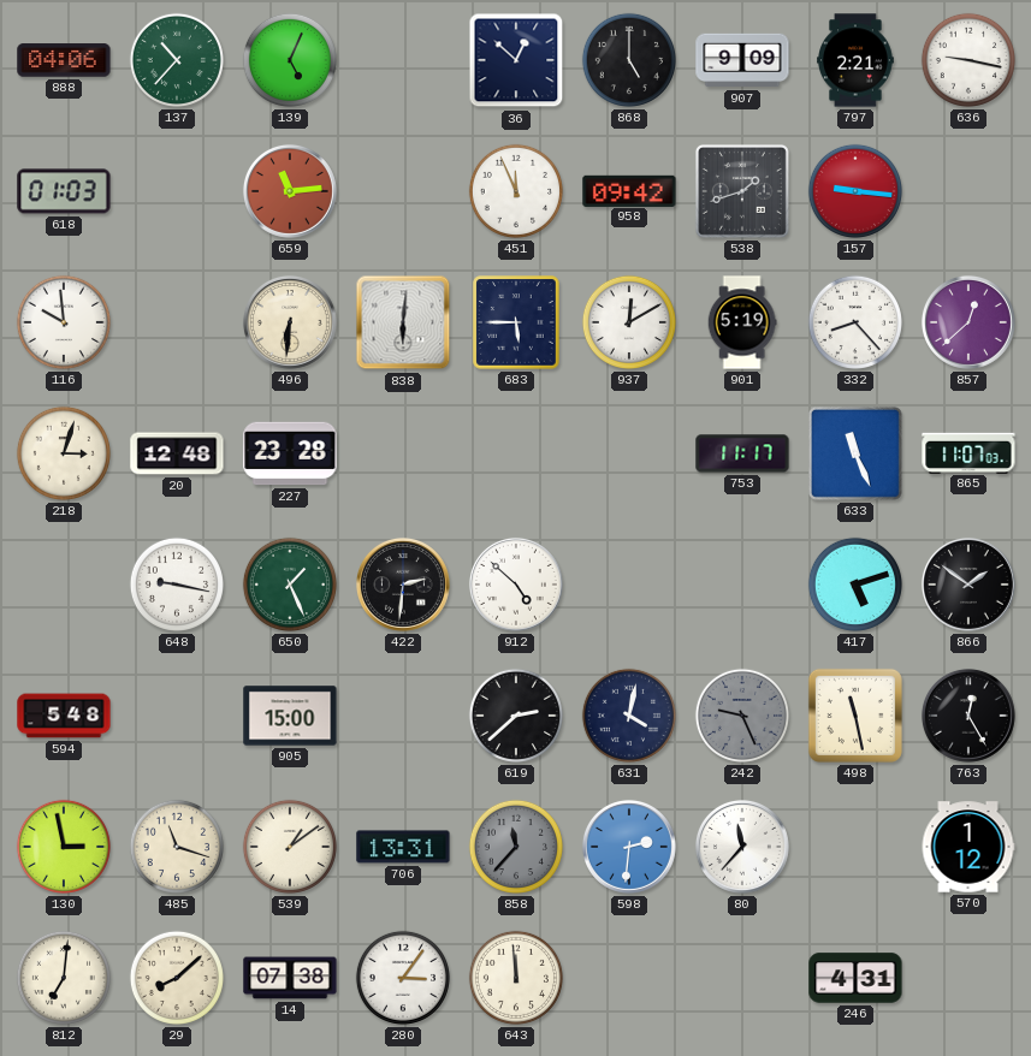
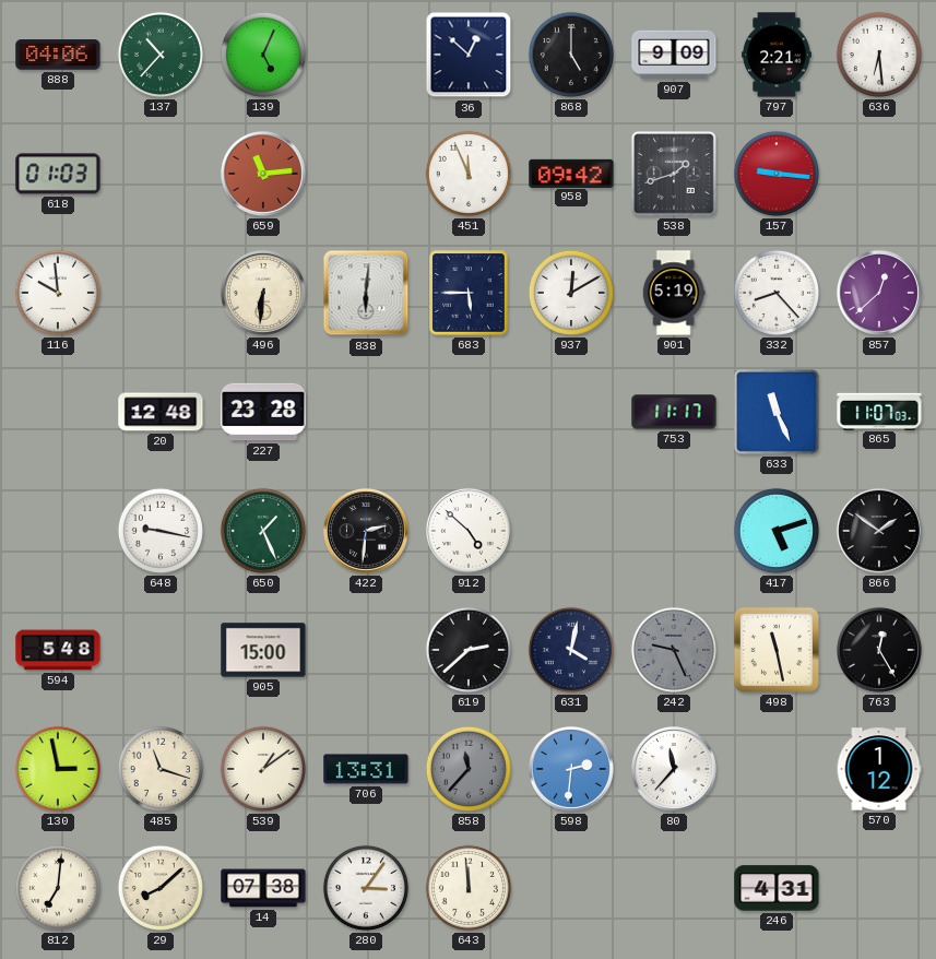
636: 9:17 -> 6:29 (879, 55)
218: 3:03 -> none (64, 453)
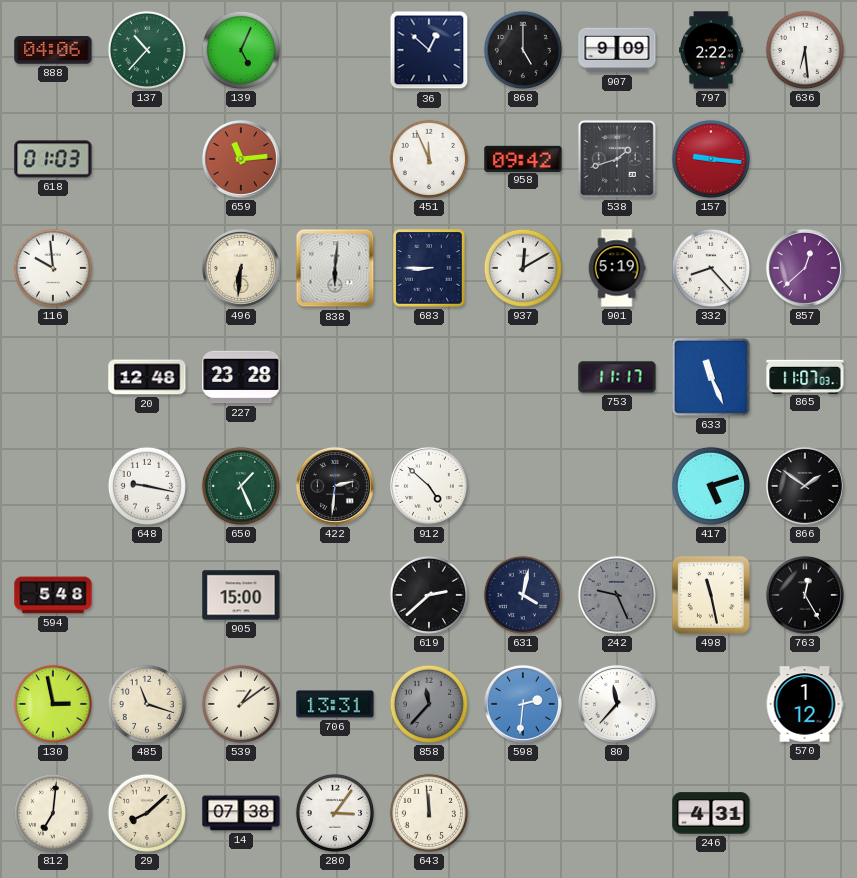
797: 2:21 -> 2:22 (712, 50)
683: 5:45 -> 8:45 (429, 268)
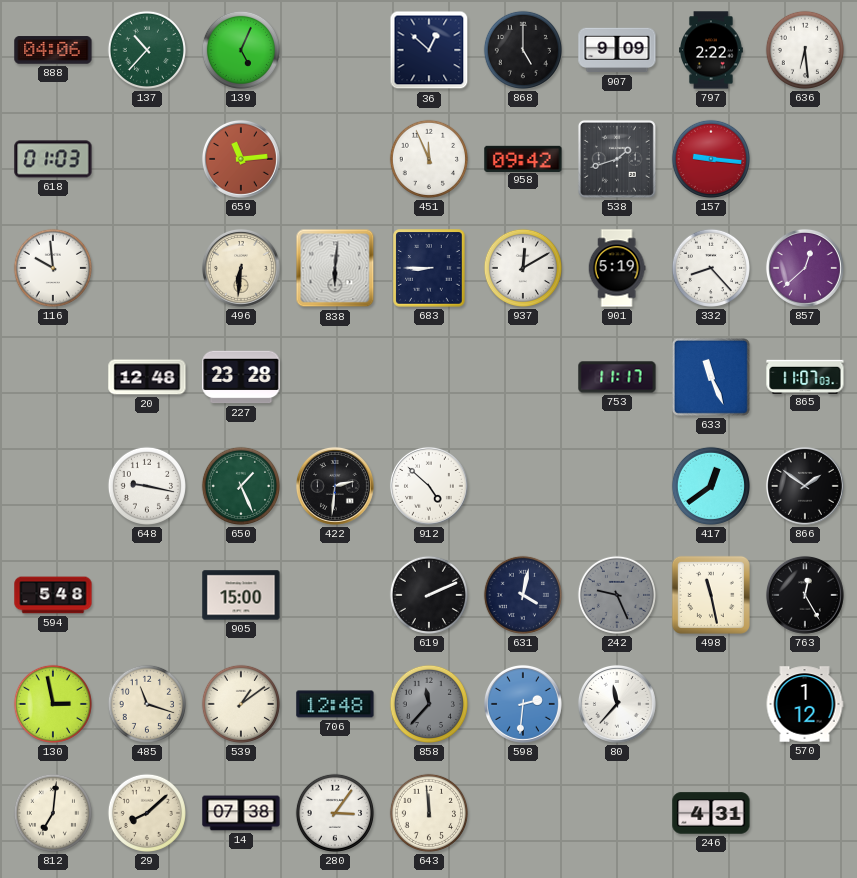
417: 5:12 -> 12:39 (711, 486)
619: 2:38 -> 2:11 (429, 595)
706: 13:31 -> 12:48 (335, 704)
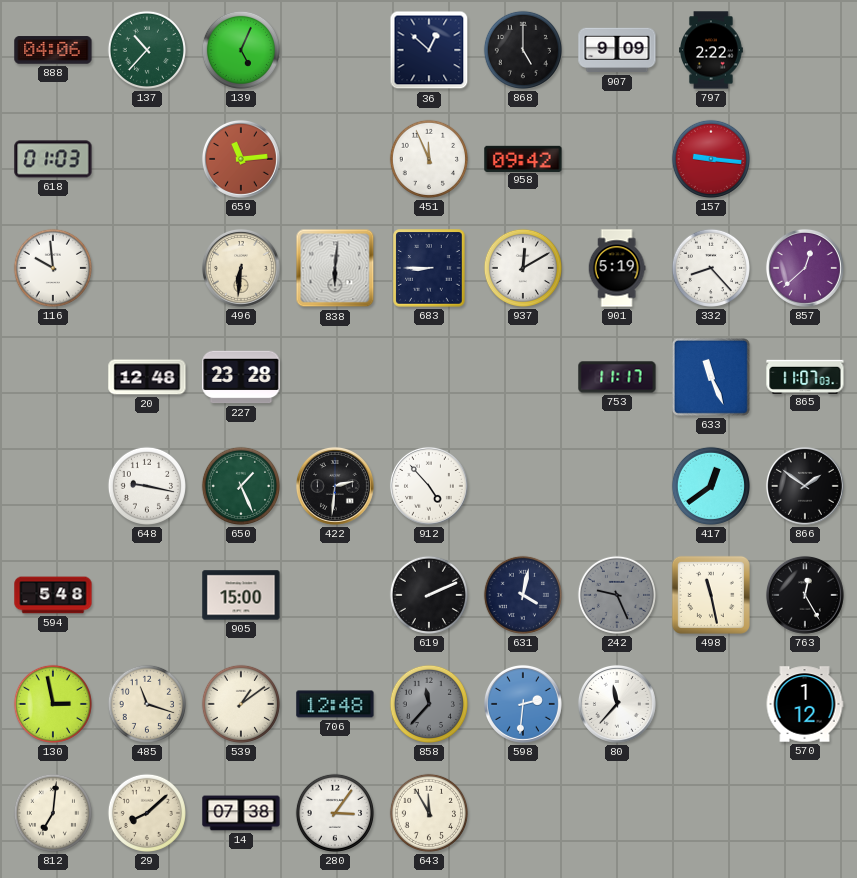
636: 6:29 -> none (805, 50)
538: 1:42 -> none (617, 159)
912: 4:52 -> 4:53 (429, 486)
643: 11:59 -> 11:55 (429, 813)
246: 4:31 -> none (711, 813)
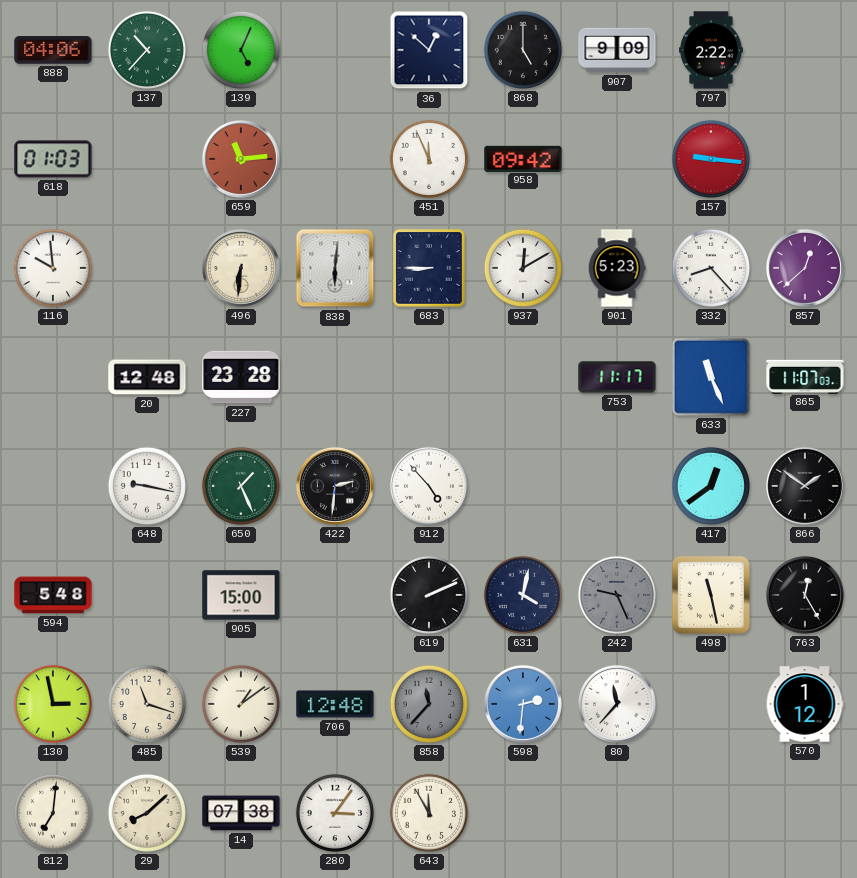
901: 5:19 -> 5:23 (617, 268)
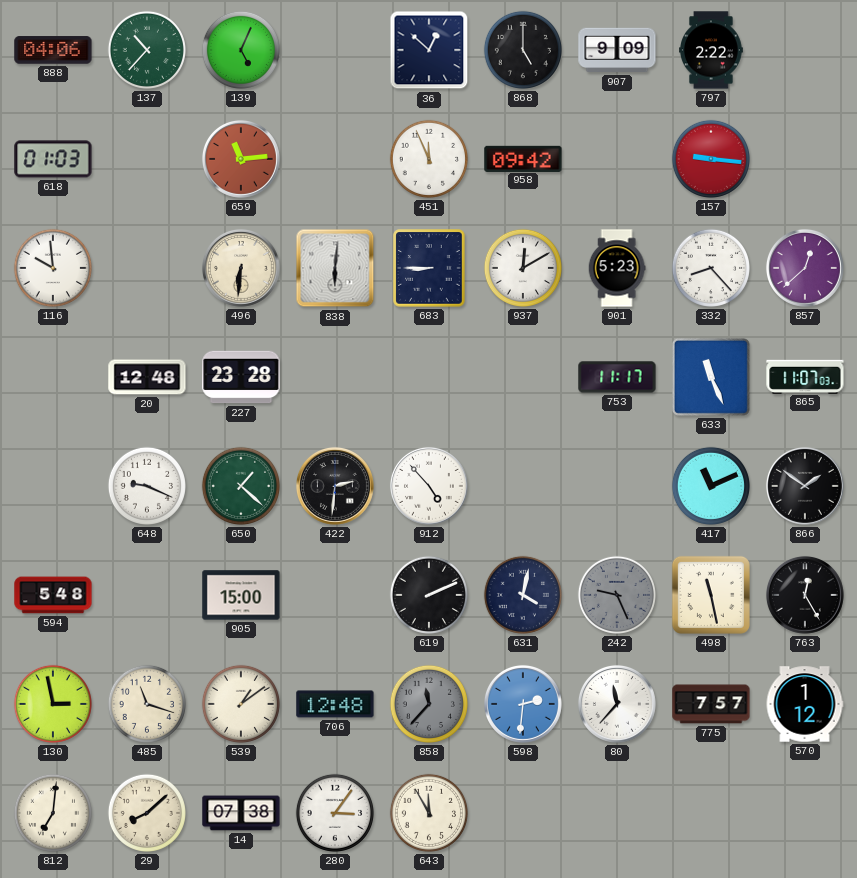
648: 9:17 -> 9:19 (147, 486)
650: 1:26 -> 1:22 (241, 486)
417: 12:39 -> 11:11 (711, 486)
775: none -> 7:57 (711, 704)
